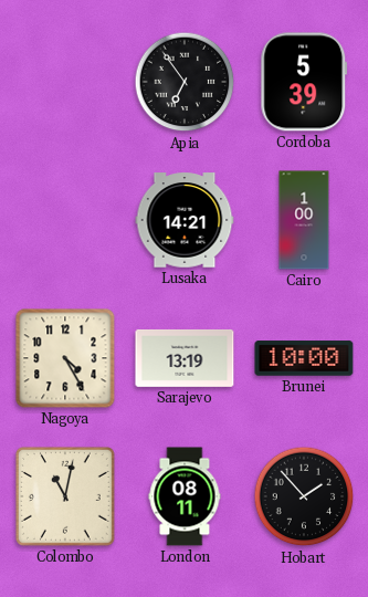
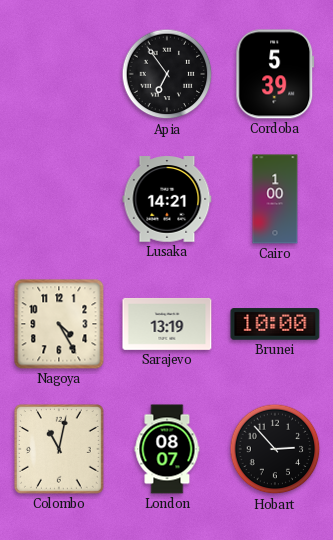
London: 08:11 -> 08:07 (167, 449)
Hobart: 1:53 -> 2:53 (275, 449)
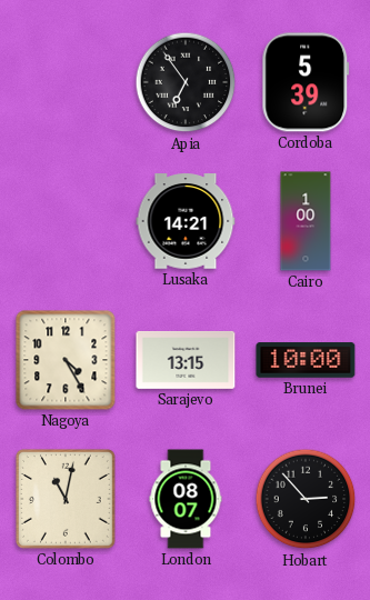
Sarajevo: 13:19 -> 13:15 (186, 360)
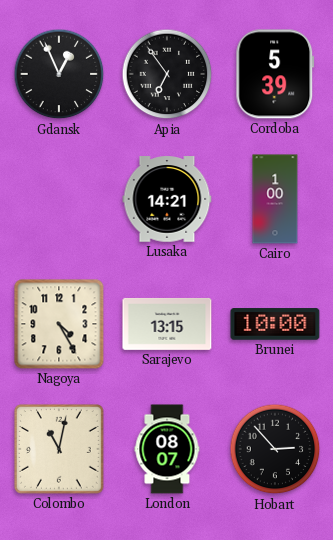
Gdansk: none -> 12:56 (59, 74)
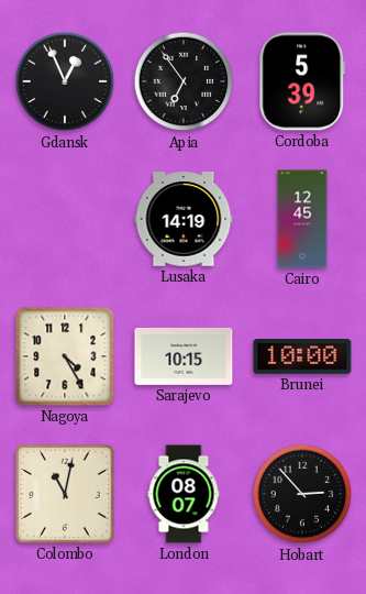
Lusaka: 14:21 -> 14:19 (184, 219)
Cairo: 1:00 -> 12:45 (302, 219)
Sarajevo: 13:15 -> 10:15 (184, 356)
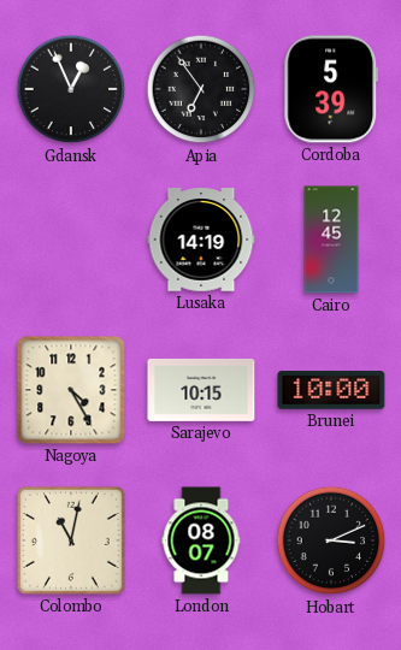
Hobart: 2:53 -> 3:11 (331, 540)
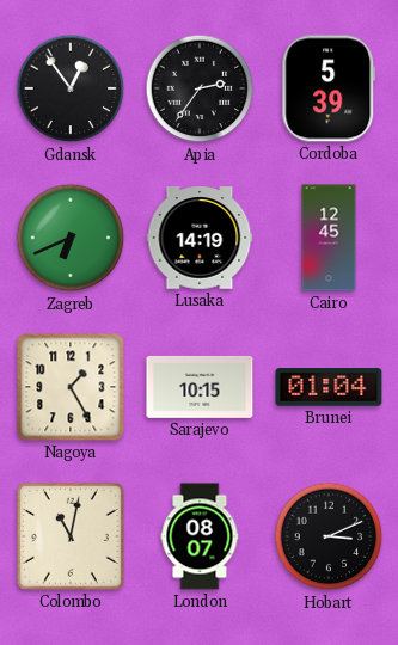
Gdansk: 12:56 -> 12:54 (71, 88)
Apia: 6:54 -> 2:36 (200, 88)
Zagreb: none -> 6:41 (71, 238)
Nagoya: 4:25 -> 1:25 (71, 387)
Brunei: 10:00 -> 01:04 (329, 387)
